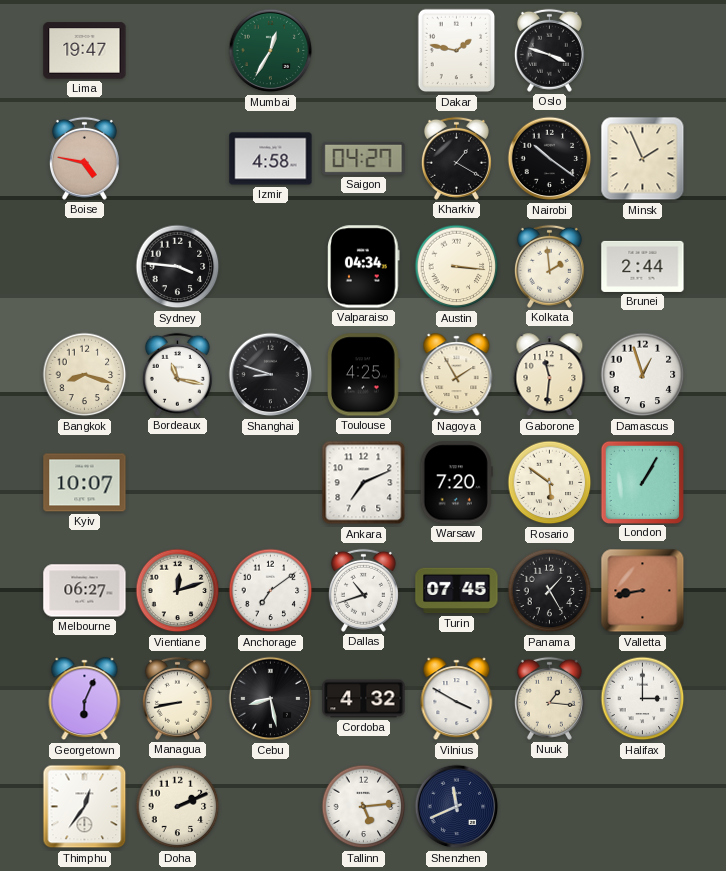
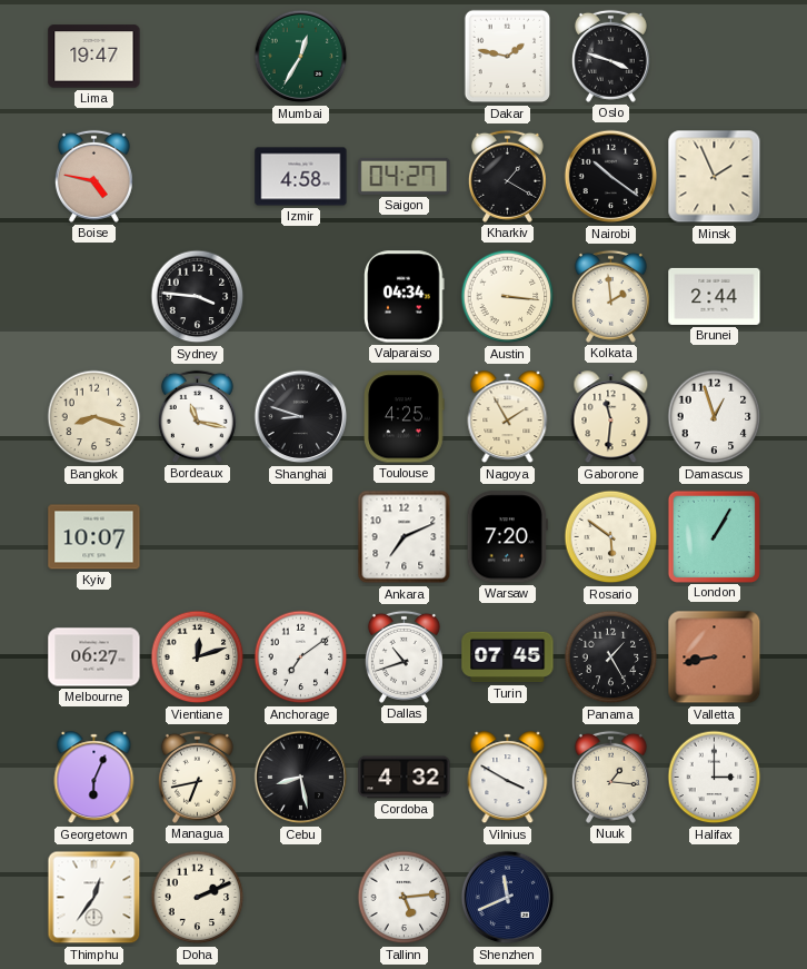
Managua: 8:43 -> 6:43 (197, 777)
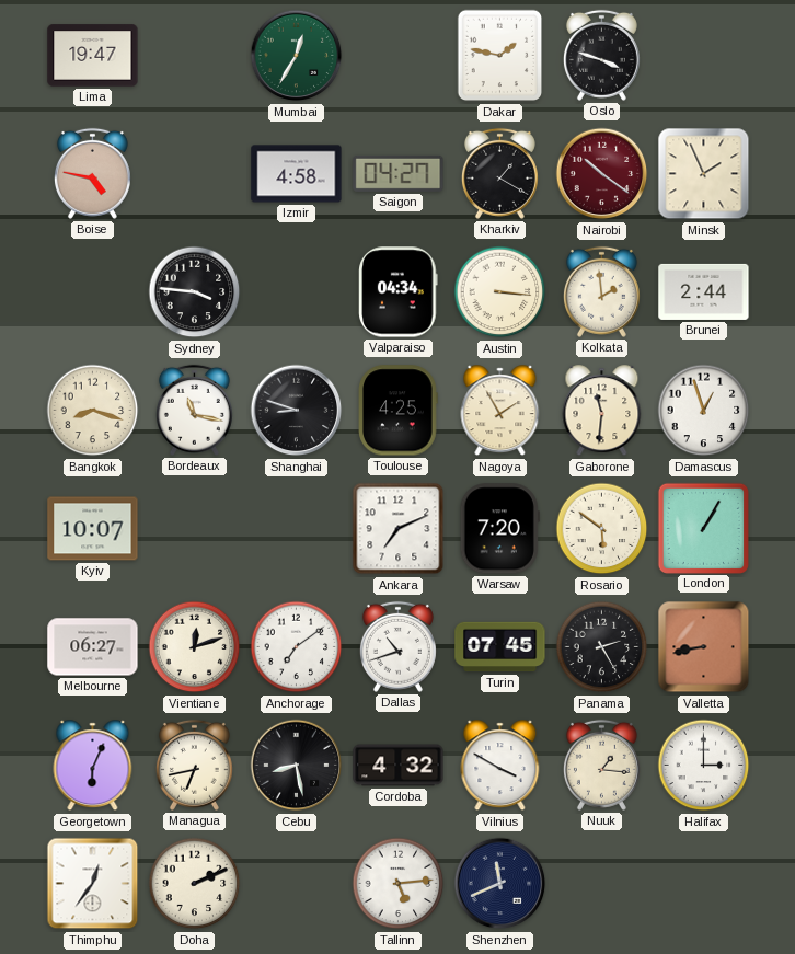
Nairobi dial: black -> burgundy (602, 174)
Panama: 1:25 -> 2:25 (602, 647)
